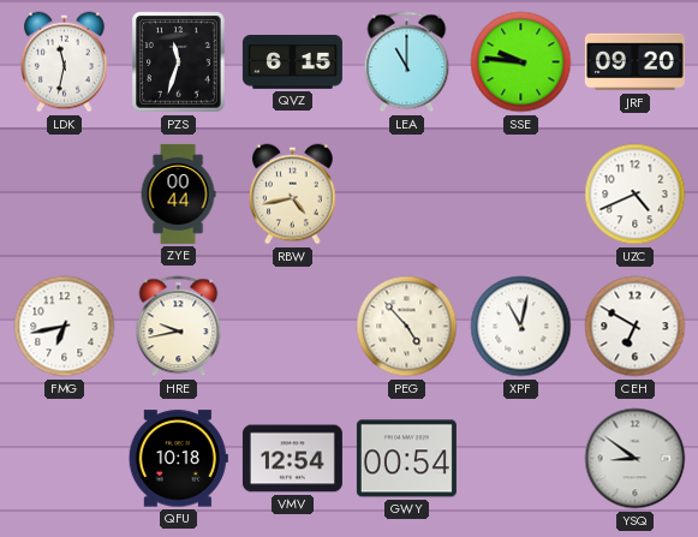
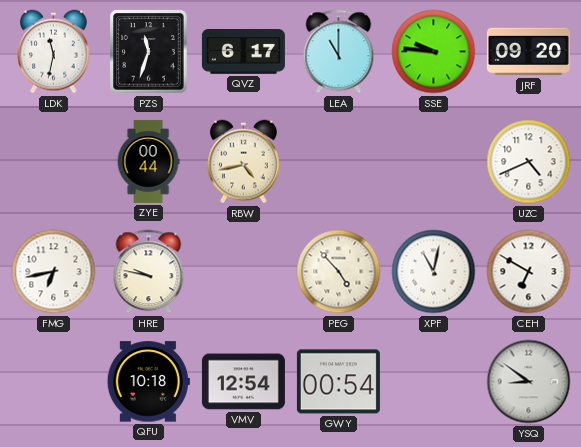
QVZ: 6:15 -> 6:17 (243, 52)
HRE: 9:43 -> 9:47 (149, 272)
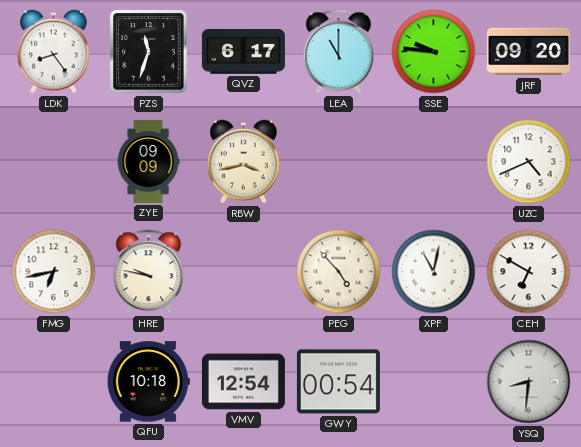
LDK: 11:32 -> 8:24 (54, 52)
ZYE: 00:44 -> 09:09 (148, 161)
RBW: 4:43 -> 3:43 (244, 162)
YSQ: 8:51 -> 8:31 (529, 382)
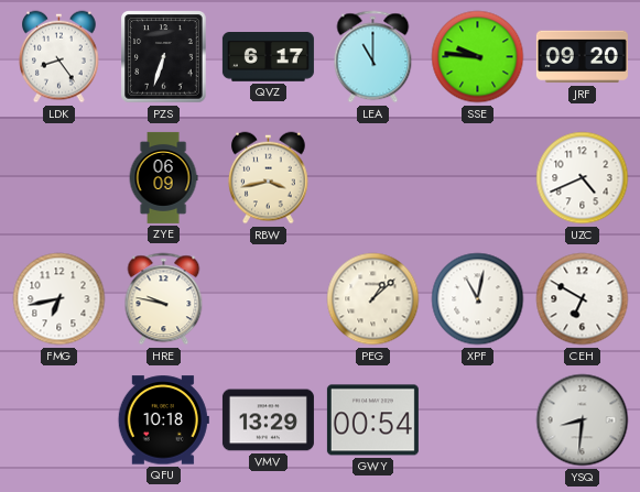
PZS: 11:33 -> 6:33 (164, 57)
ZYE: 09:09 -> 06:09 (163, 177)
PEG: 4:53 -> 1:08 (373, 299)
VMV: 12:54 -> 13:29 (268, 420)
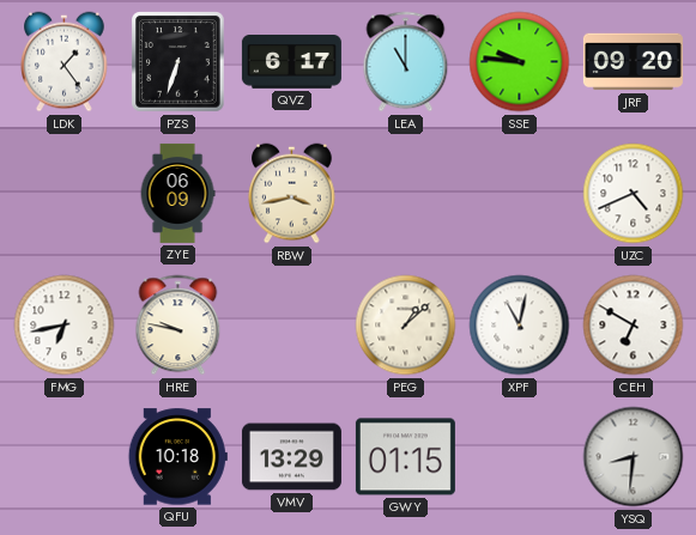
LDK: 8:24 -> 1:24 (65, 62)
GWY: 00:54 -> 01:15 (405, 457)
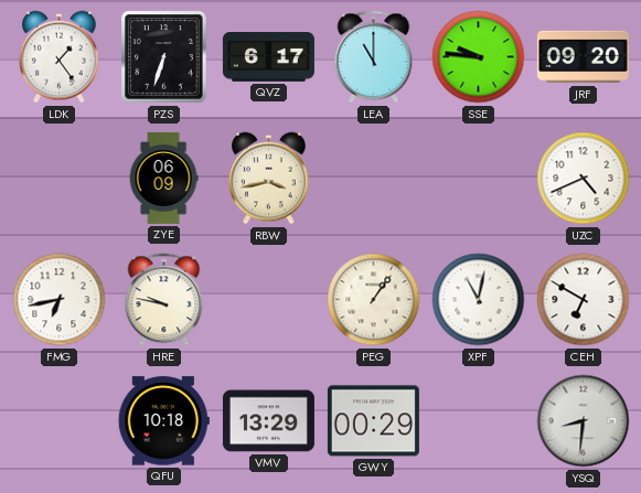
PEG: 1:08 -> 1:06 (374, 300)
GWY: 01:15 -> 00:29 (373, 421)
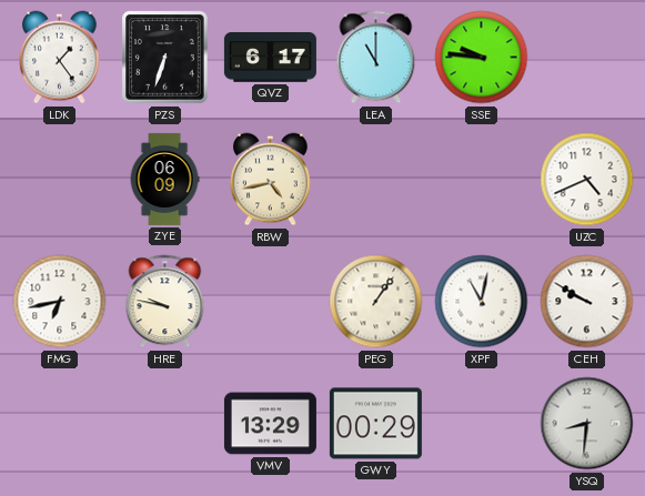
JRF: 09:20 -> none (583, 57)
RBW: 3:43 -> 4:43 (271, 180)
CEH: 6:50 -> 9:50 (587, 302)
QFU: 10:18 -> none (163, 421)
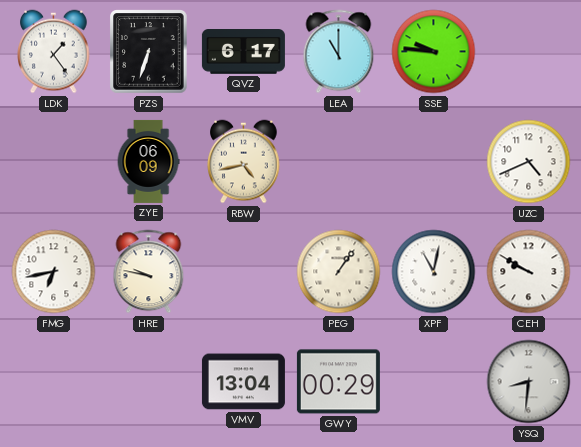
VMV: 13:29 -> 13:04 (243, 382)
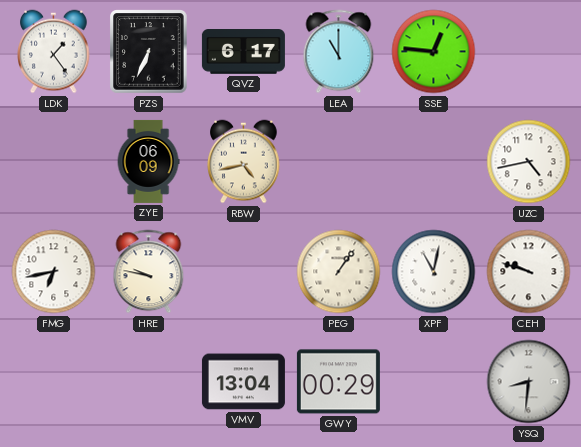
PZS: 6:33 -> 6:34 (149, 52)
SSE: 9:46 -> 12:46 (434, 52)
UZC: 4:41 -> 4:43 (529, 162)
CEH: 9:50 -> 9:48 (529, 272)
